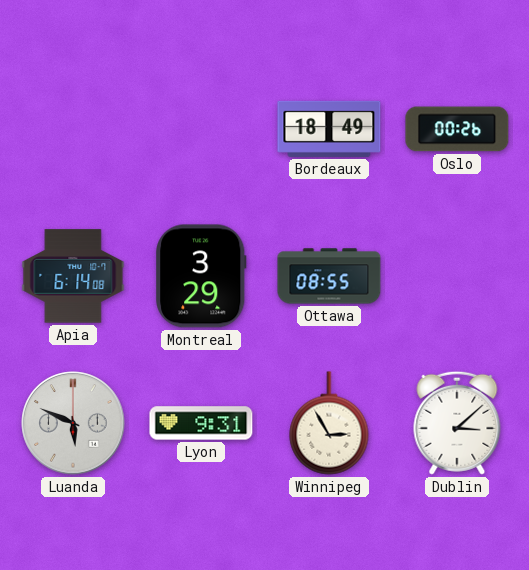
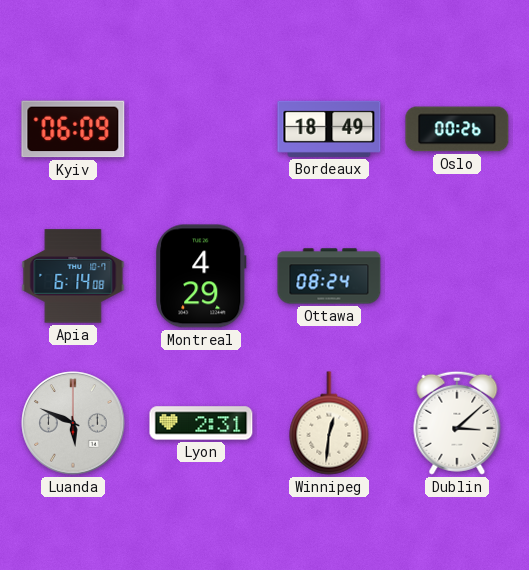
Kyiv: none -> 06:09 (73, 129)
Montreal: 3:29 -> 4:29 (201, 276)
Ottawa: 08:55 -> 08:24 (329, 276)
Lyon: 9:31 -> 2:31 (201, 423)
Winnipeg: 2:55 -> 12:31 (329, 423)
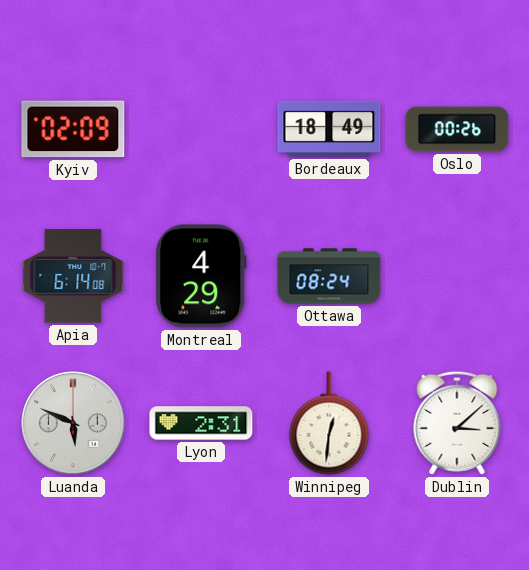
Kyiv: 06:09 -> 02:09 (73, 129)
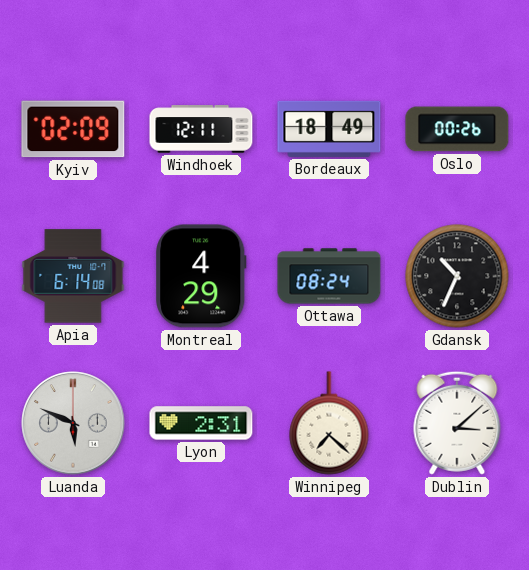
Windhoek: none -> 12:11 (201, 129)
Gdansk: none -> 10:34 (457, 276)
Winnipeg: 12:31 -> 7:22 (329, 423)
